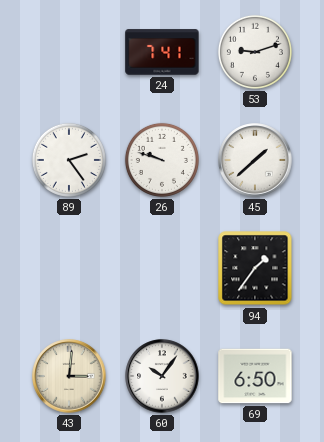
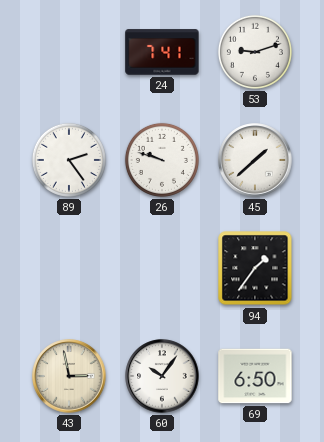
43: 3:01 -> 2:58 (69, 376)
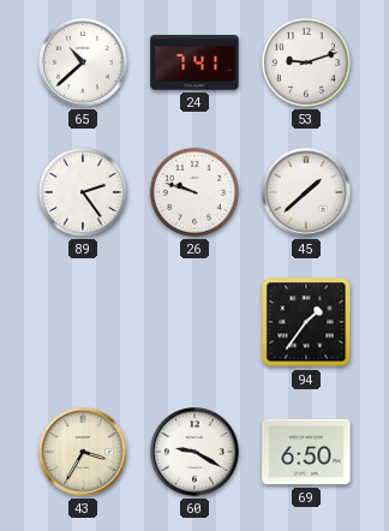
65: none -> 10:38 (83, 62)
43: 2:58 -> 3:35 (83, 452)
60: 10:06 -> 9:20 (194, 452)
